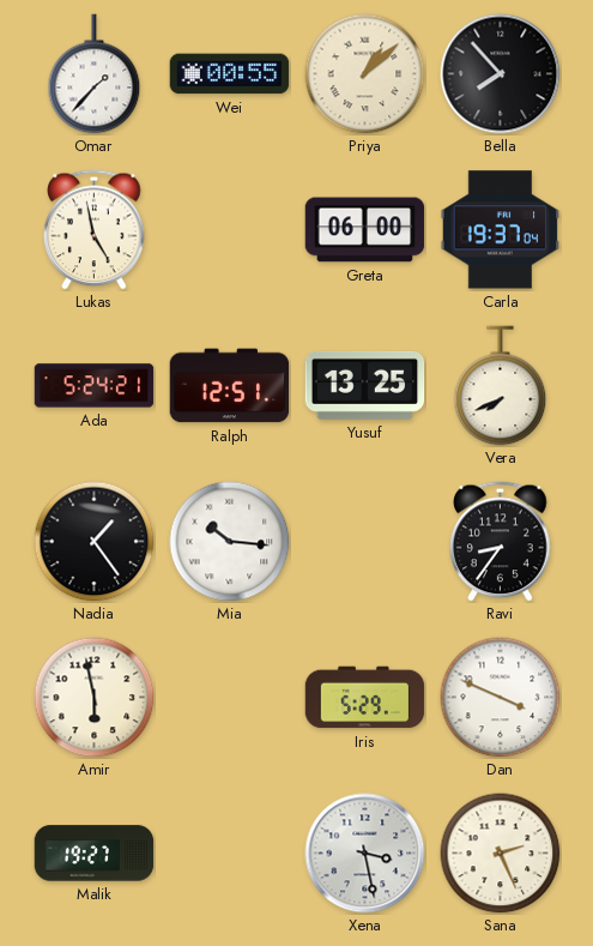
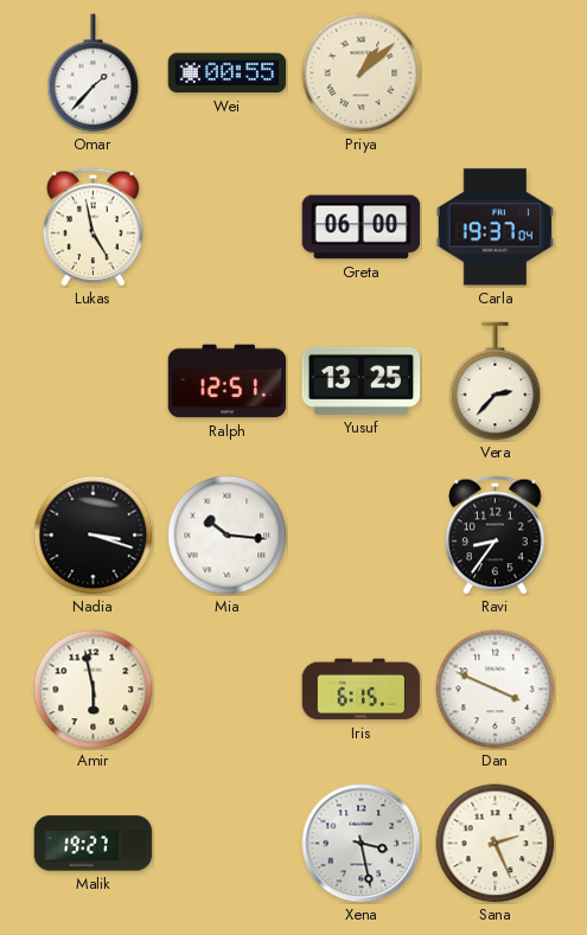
Bella: 7:53 -> none (501, 74)
Ada: 5:24 -> none (95, 386)
Vera: 7:41 -> 2:37 (496, 382)
Nadia: 1:24 -> 3:18 (94, 536)
Iris: 5:29 -> 6:15 (362, 690)
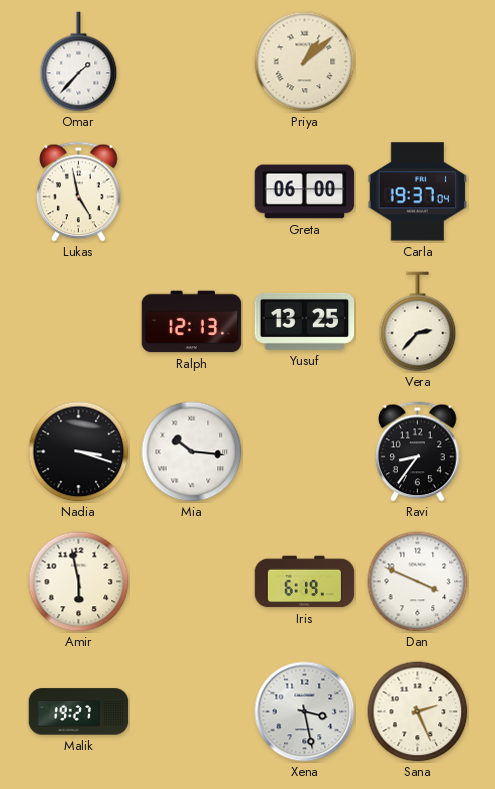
Wei: 00:55 -> none (228, 73)
Ralph: 12:51 -> 12:13 (192, 322)
Iris: 6:15 -> 6:19 (305, 582)
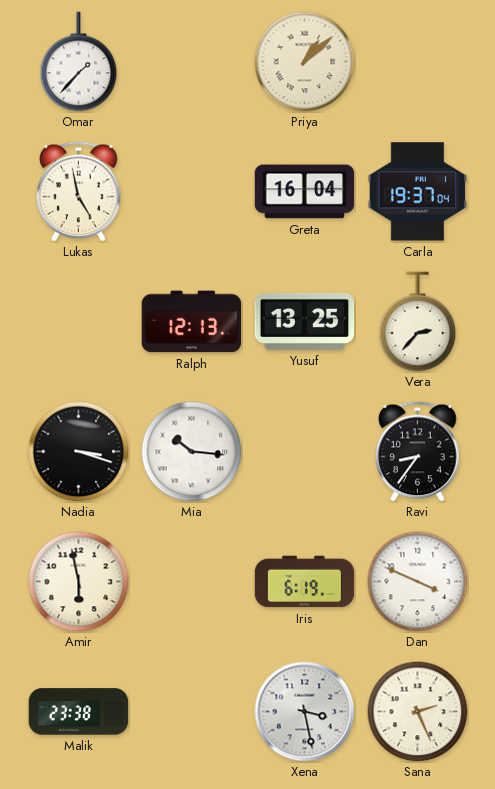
Greta: 06:00 -> 16:04 (305, 192)
Malik: 19:27 -> 23:38 (79, 712)
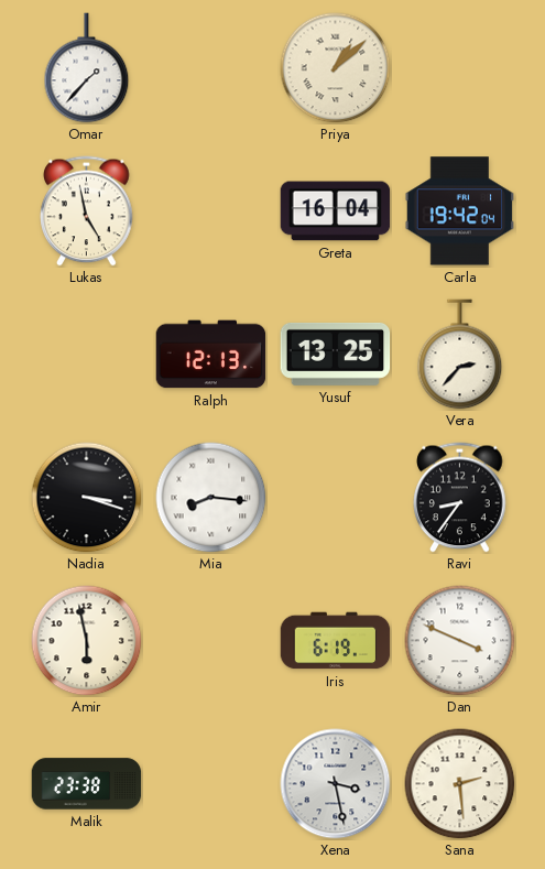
Carla: 19:37 -> 19:42 (460, 211)
Mia: 10:16 -> 8:16 (211, 498)
Sana: 2:26 -> 2:29 (460, 784)
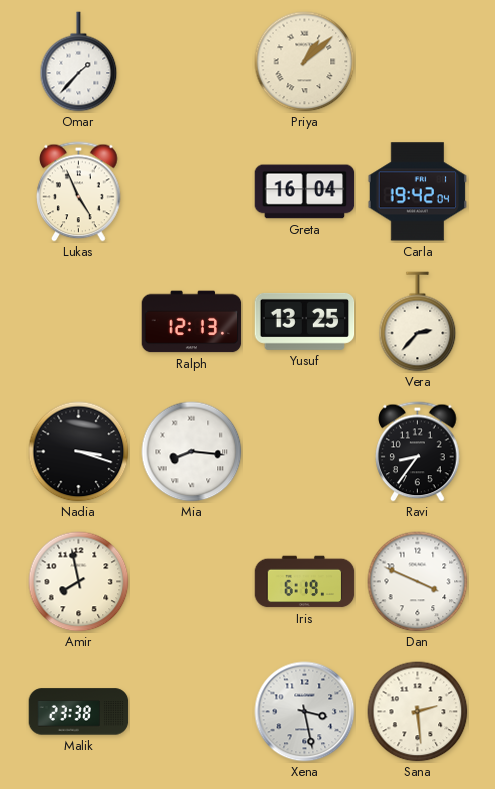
Lukas: 4:58 -> 4:56 (79, 192)
Amir: 5:58 -> 7:58 (79, 582)
